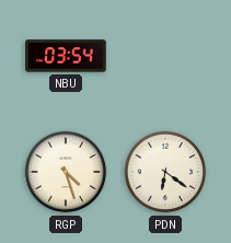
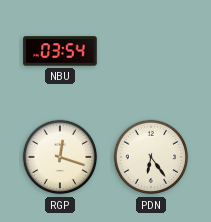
RGP: 4:27 -> 12:18 (60, 157)
PDN: 6:21 -> 6:24 (151, 157)
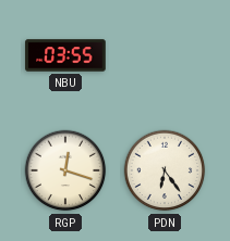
NBU: 03:54 -> 03:55 (65, 55)
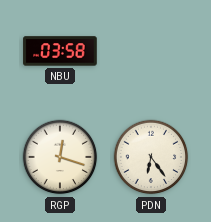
NBU: 03:55 -> 03:58 (60, 51)
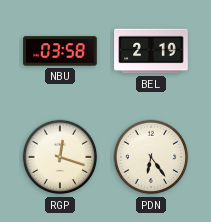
BEL: none -> 2:19 (151, 51)
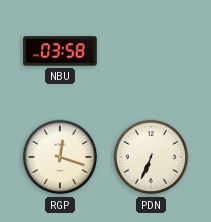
BEL: 2:19 -> none (151, 51)
PDN: 6:24 -> 6:34 (151, 157)
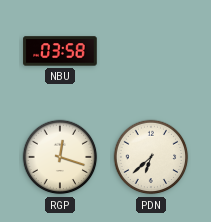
PDN: 6:34 -> 6:38 (151, 157)
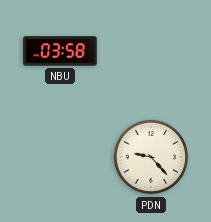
RGP: 12:18 -> none (60, 157)
PDN: 6:38 -> 9:23 (151, 157)
